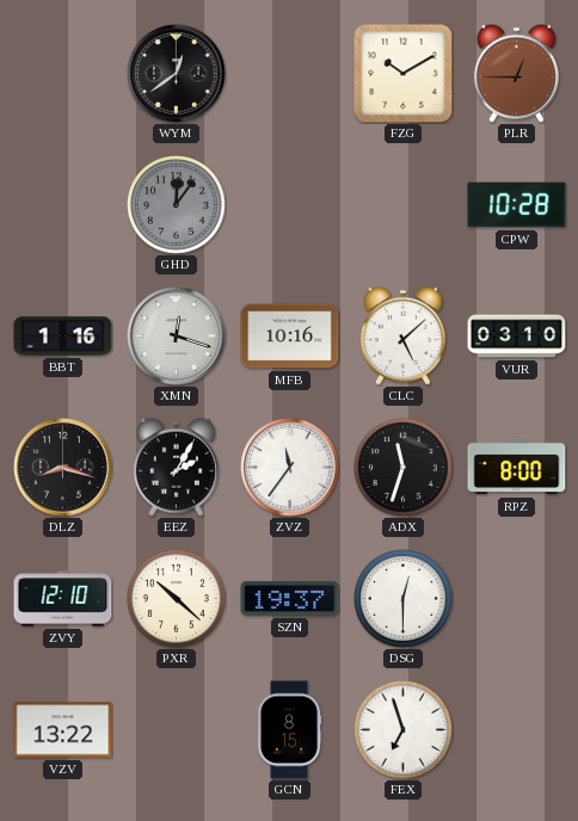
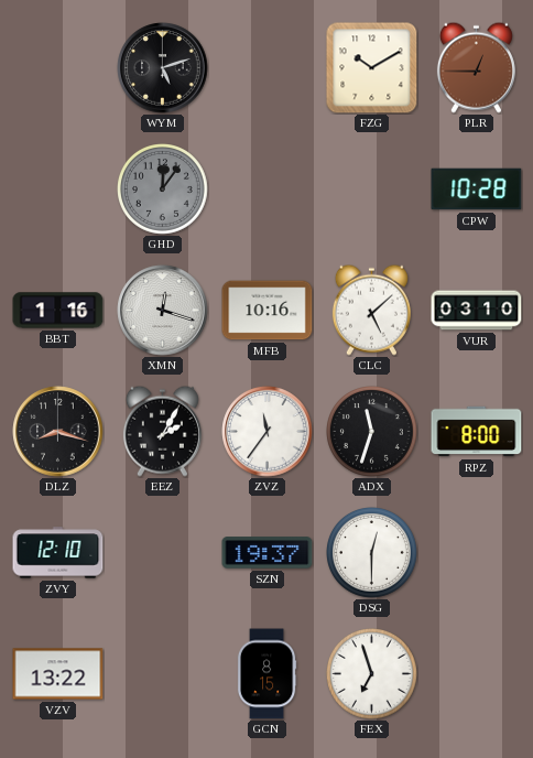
WYM: 12:39 -> 5:12 (163, 68)
PXR: 10:22 -> none (177, 599)
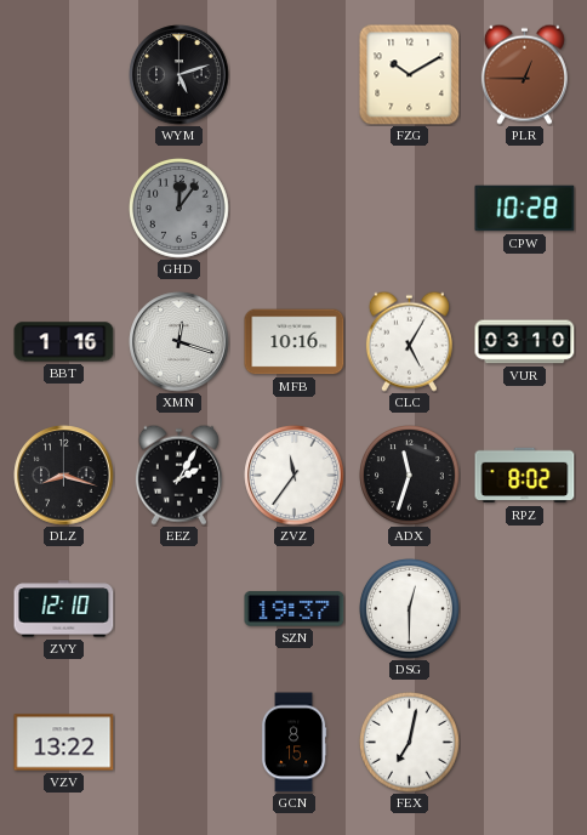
CLC: 5:08 -> 5:05 (409, 341)
RPZ: 8:00 -> 8:02 (525, 476)
FEX: 6:57 -> 7:02 (410, 743)
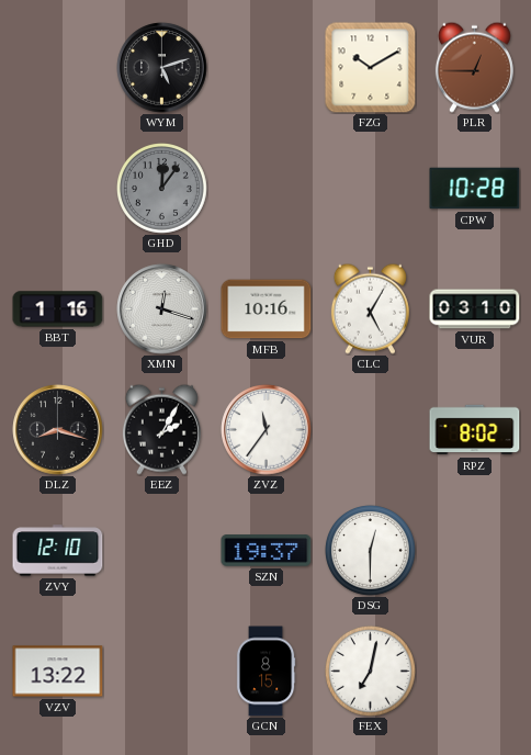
ADX: 11:33 -> none (410, 476)
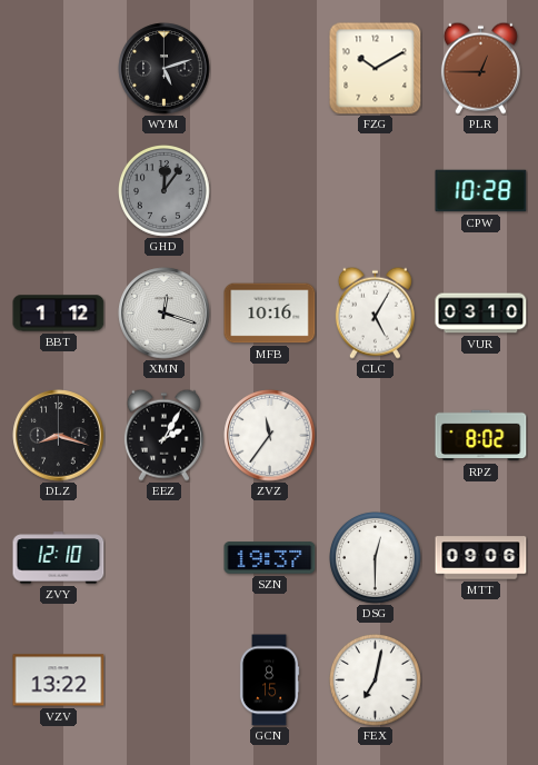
BBT: 1:16 -> 1:12 (59, 314)
MTT: none -> 09:06 (481, 558)
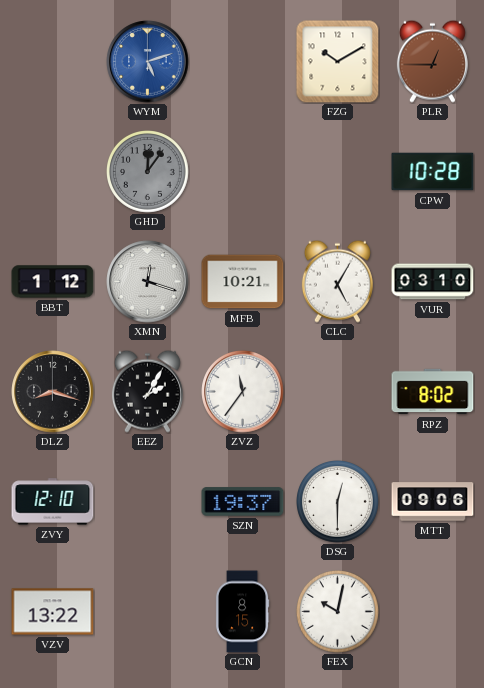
WYM dial: black -> blue (148, 62)
MFB: 10:16 -> 10:21 (243, 282)
FEX: 7:02 -> 10:02 (338, 612)
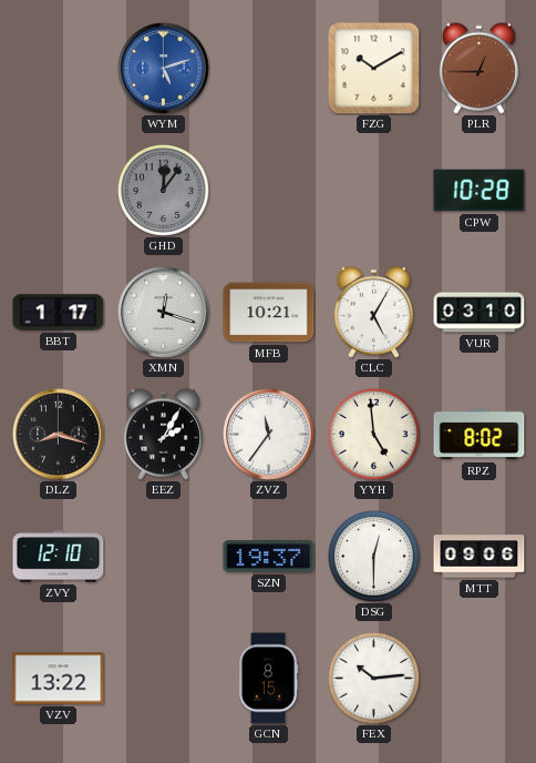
BBT: 1:12 -> 1:17 (59, 313)
YYH: none -> 4:59 (374, 435)
FEX: 10:02 -> 10:14 (374, 679)
